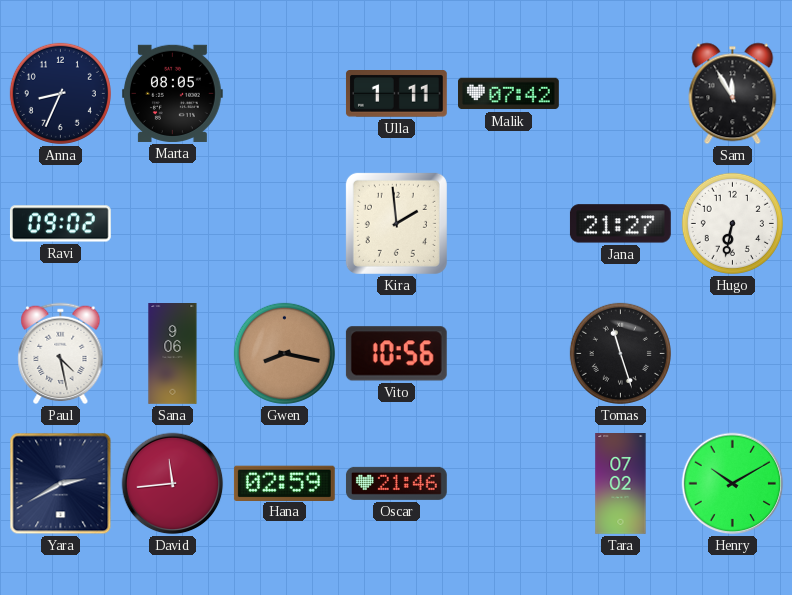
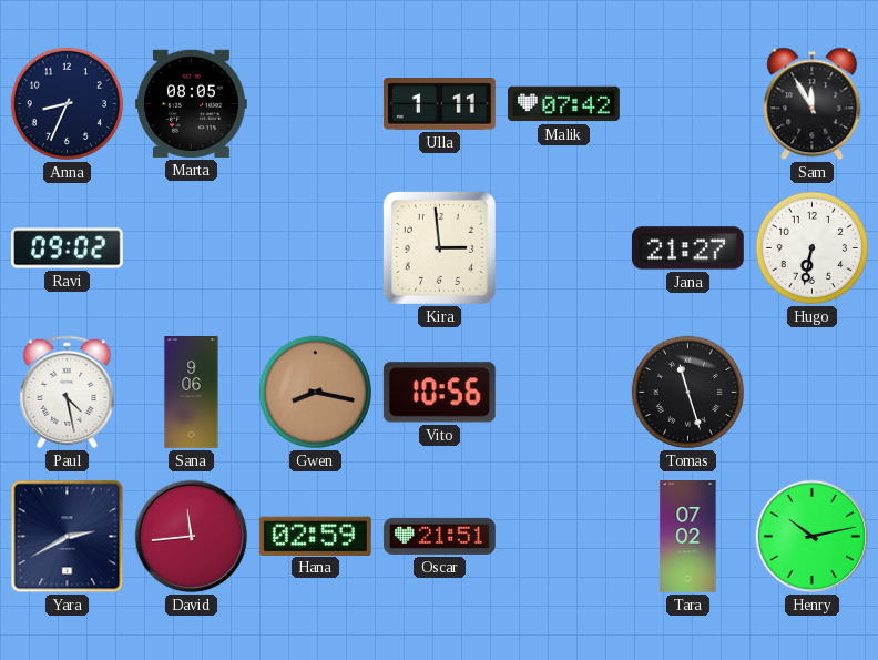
Kira: 1:59 -> 2:59 (439, 247)
Oscar: 21:46 -> 21:51 (439, 536)
Henry: 10:10 -> 10:13 (813, 537)
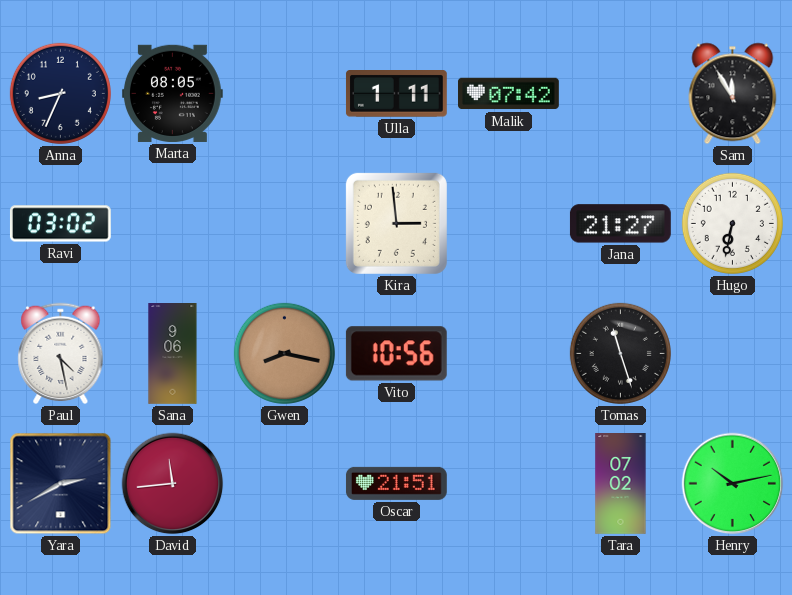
Ravi: 09:02 -> 03:02 (60, 224)
Hana: 02:59 -> none (315, 536)
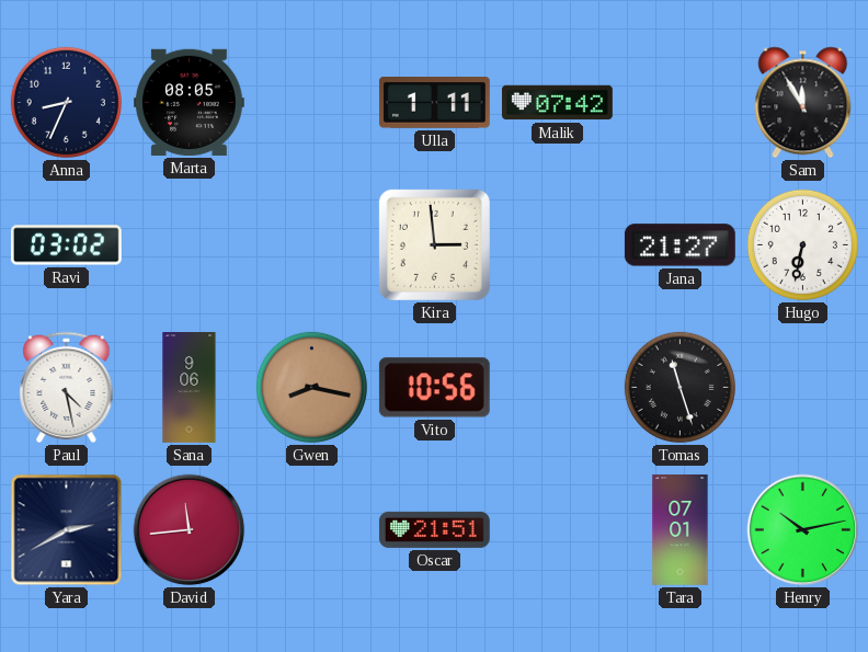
Tara: 07:02 -> 07:01 (681, 530)
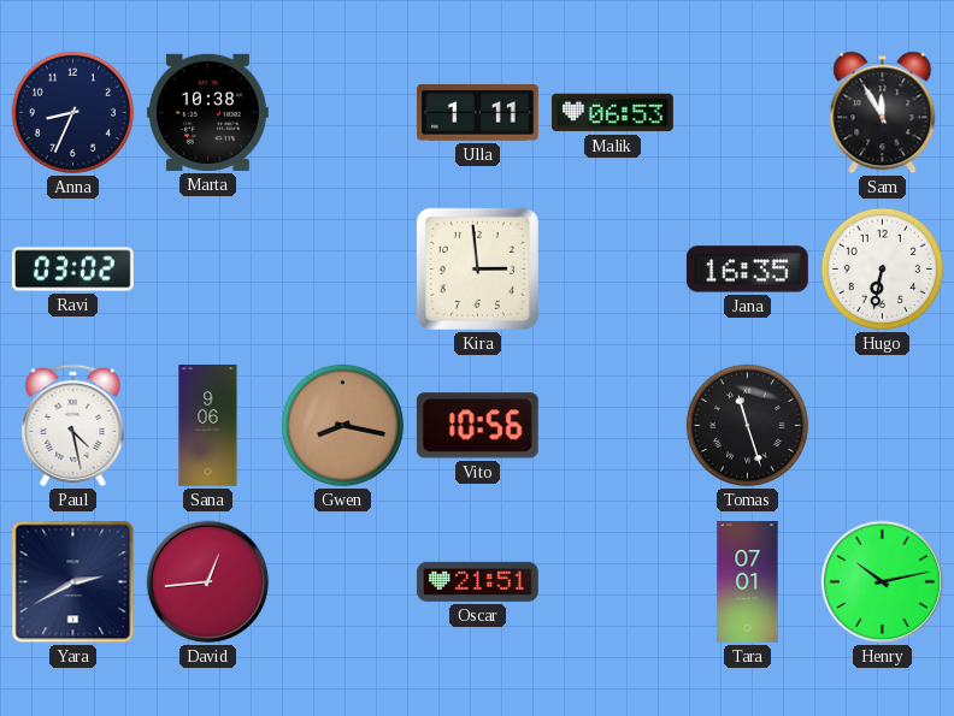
Marta: 08:05 -> 10:38 (207, 112)
Malik: 07:42 -> 06:53 (613, 113)
Jana: 21:27 -> 16:35 (747, 270)
David: 11:44 -> 12:44 (208, 582)
